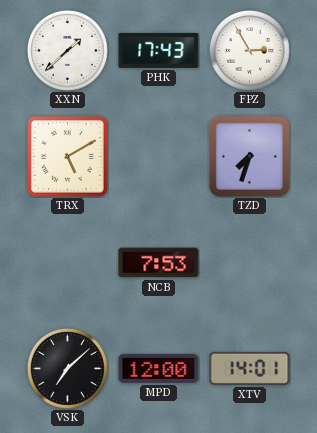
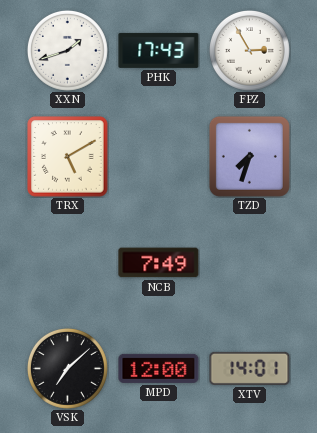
XXN: 1:38 -> 1:42 (67, 50)
NCB: 7:53 -> 7:49 (159, 263)
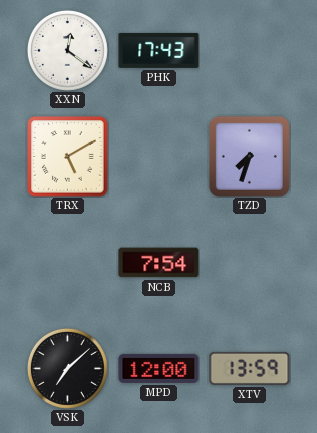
XXN: 1:42 -> 12:21 (67, 50)
FPZ: 2:55 -> none (249, 50)
NCB: 7:49 -> 7:54 (159, 263)
XTV: 14:01 -> 13:59 (250, 368)
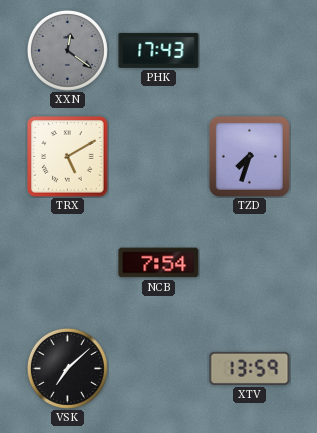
XXN dial: white -> grey (67, 50)
MPD: 12:00 -> none (159, 368)
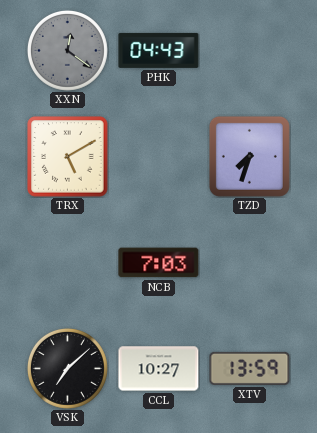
PHK: 17:43 -> 04:43 (159, 50)
NCB: 7:54 -> 7:03 (159, 263)
CCL: none -> 10:27 (159, 369)
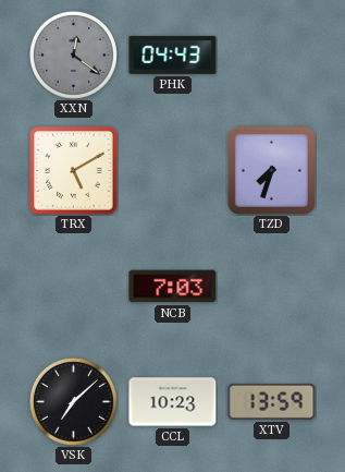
CCL: 10:27 -> 10:23 (173, 402)
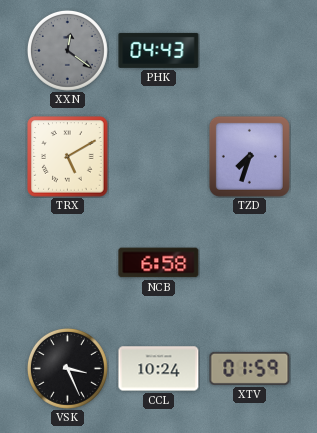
NCB: 7:03 -> 6:58 (159, 263)
VSK: 7:08 -> 3:26 (67, 368)
CCL: 10:23 -> 10:24 (159, 369)
XTV: 13:59 -> 01:59 (250, 368)
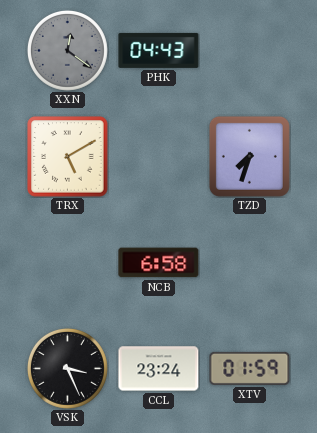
CCL: 10:24 -> 23:24 (159, 369)
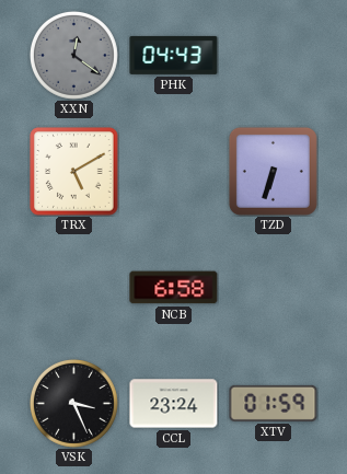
TZD: 7:33 -> 6:33 (273, 171)
